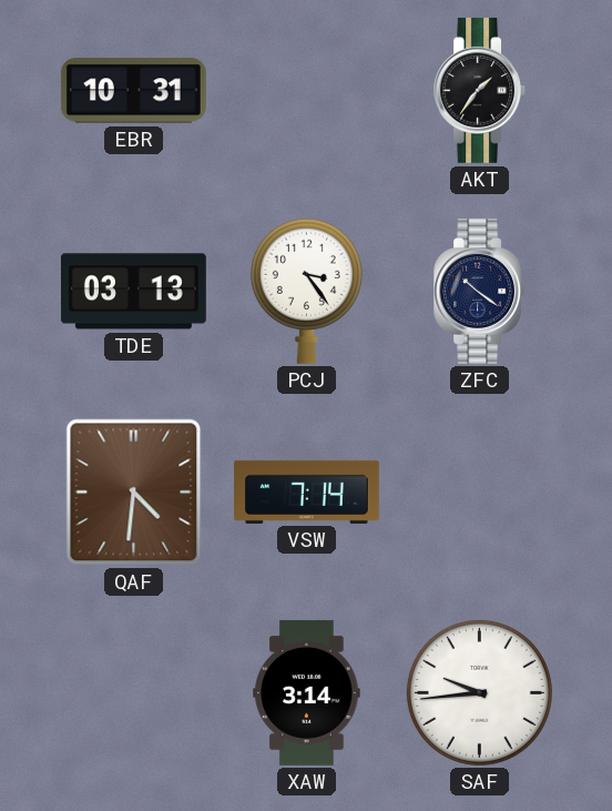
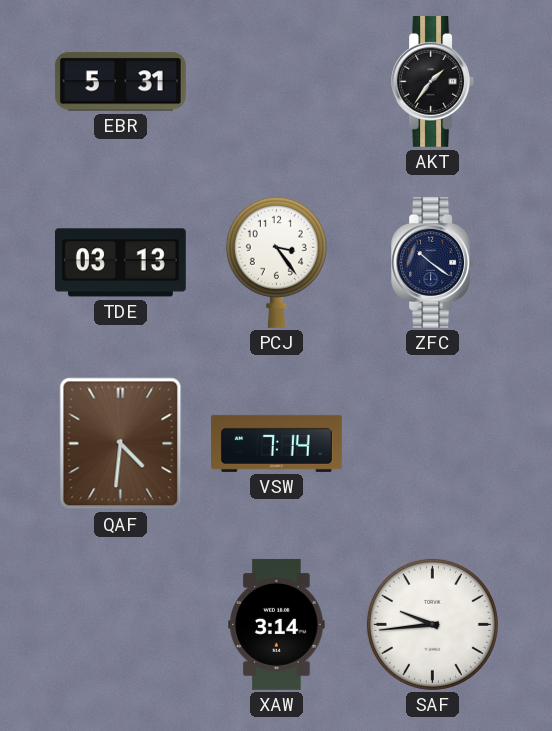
EBR: 10:31 -> 5:31 (120, 82)
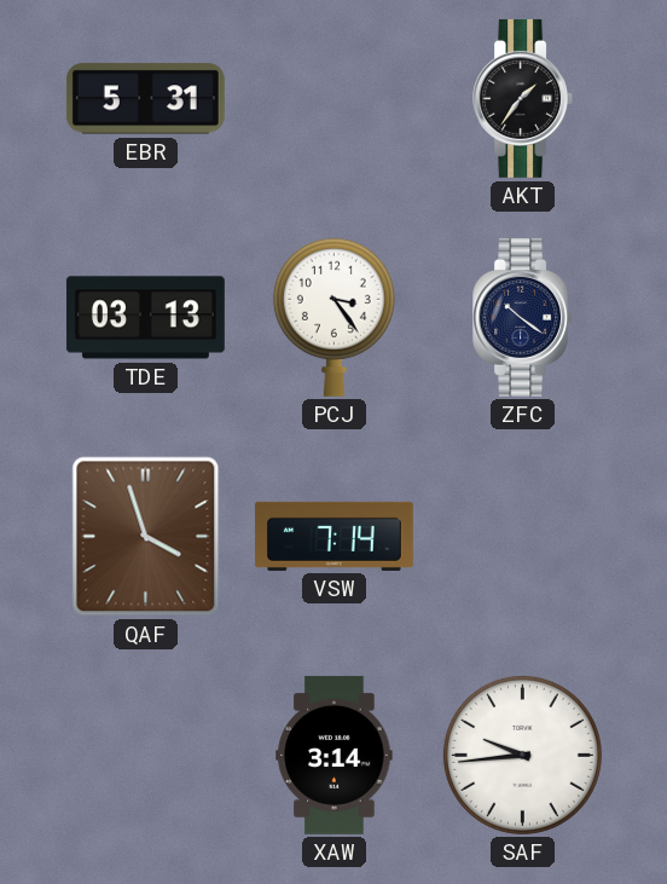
QAF: 4:31 -> 3:57 (146, 537)
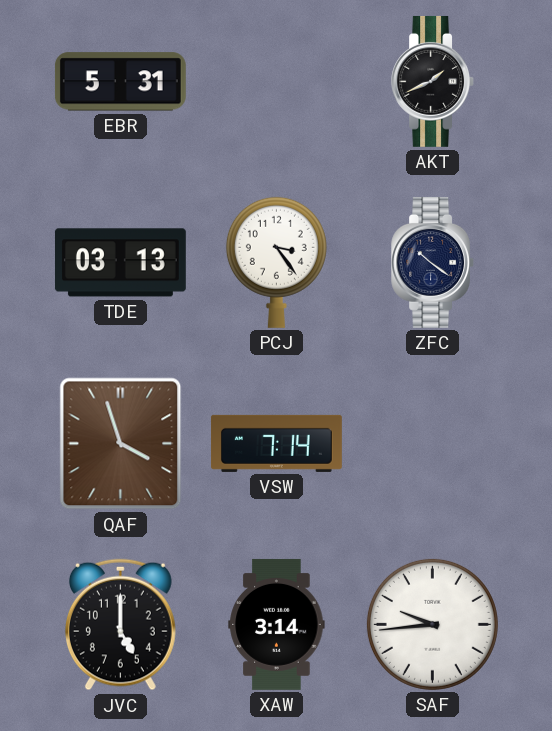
AKT: 1:36 -> 1:41 (433, 81)
JVC: none -> 5:00 (120, 625)
